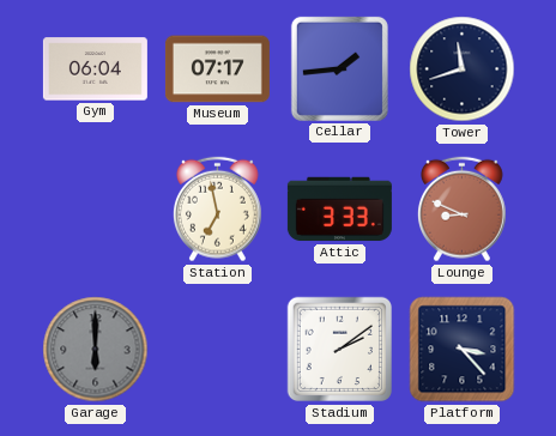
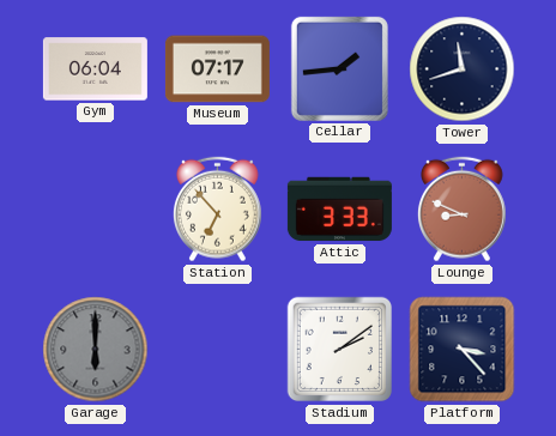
Station: 6:58 -> 6:53 (217, 210)
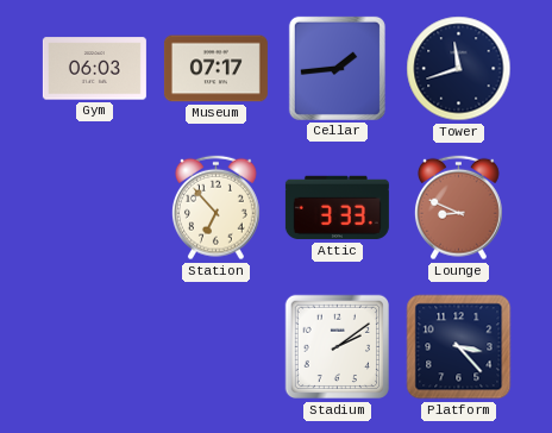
Gym: 06:04 -> 06:03 (94, 69)
Garage: 6:00 -> none (96, 350)
